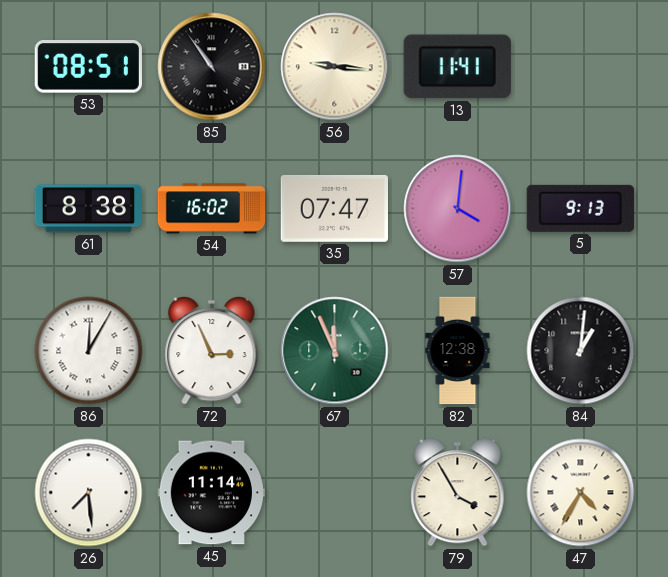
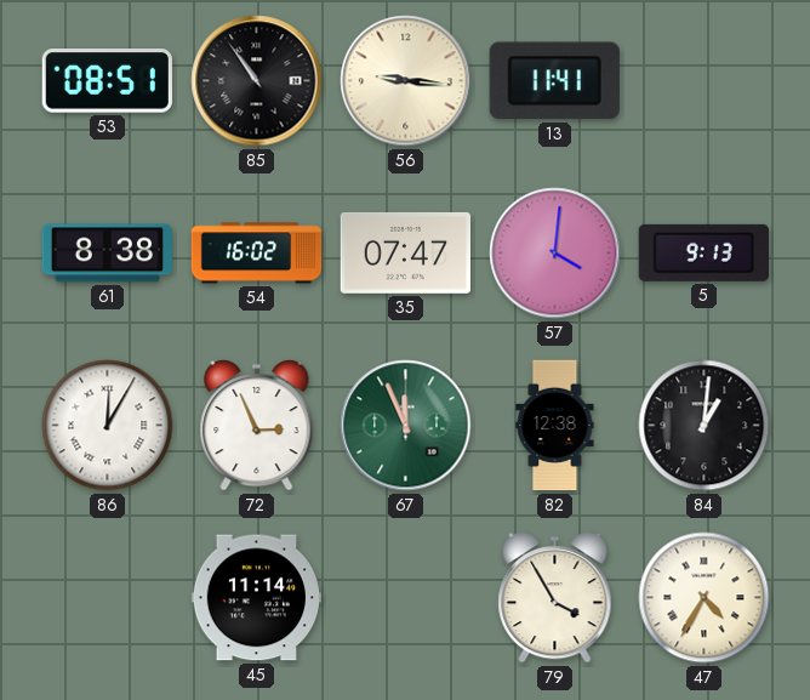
26: 7:29 -> none (89, 493)
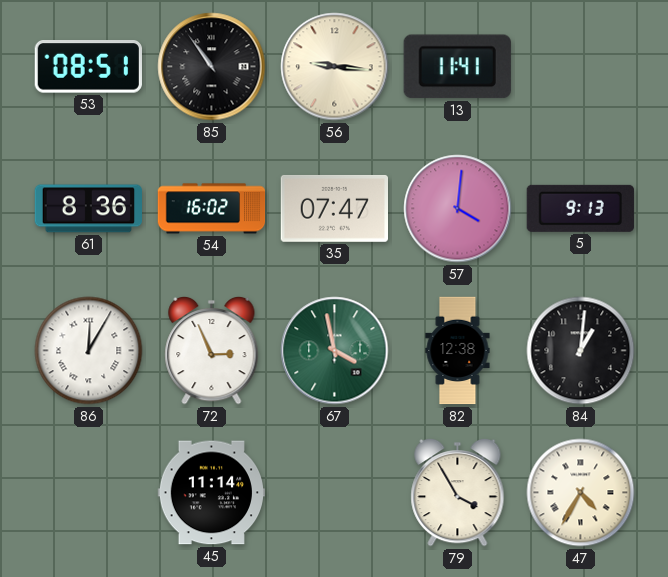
61: 8:38 -> 8:36 (88, 209)
67: 11:56 -> 3:58 (335, 351)
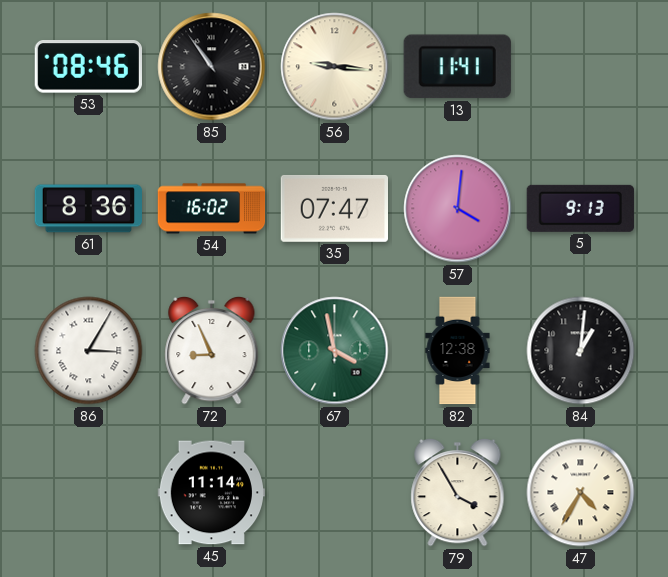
53: 08:51 -> 08:46 (88, 67)
86: 12:05 -> 3:05 (89, 351)
72: 2:56 -> 8:56 (212, 350)
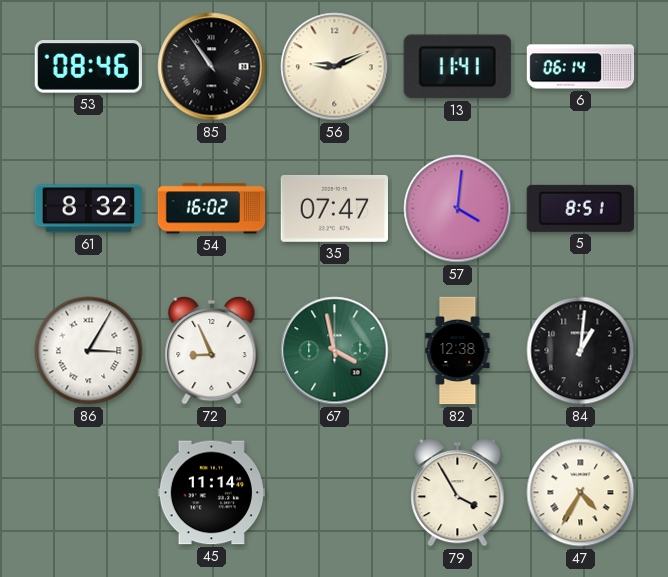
56: 9:16 -> 9:11 (335, 67)
6: none -> 06:14 (581, 67)
61: 8:36 -> 8:32 (88, 209)
5: 9:13 -> 8:51 (580, 208)
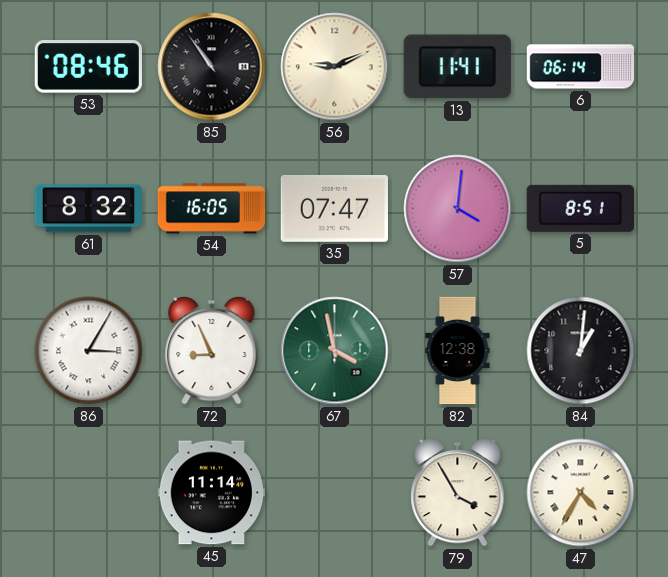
54: 16:02 -> 16:05 (212, 209)
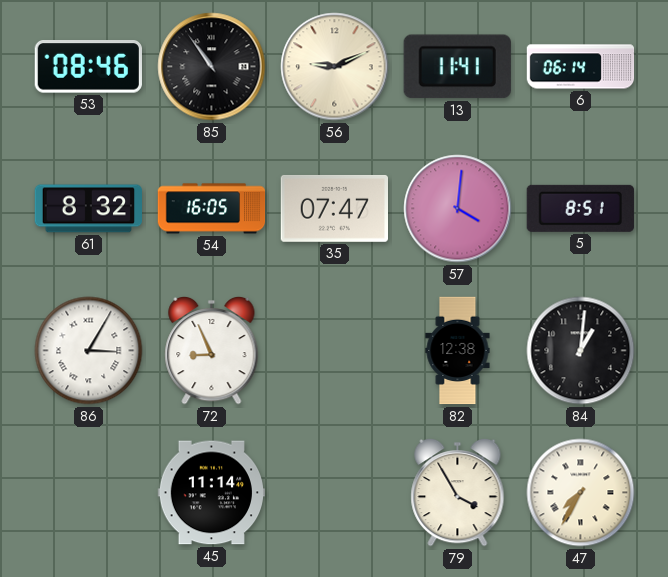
67: 3:58 -> none (335, 351)
47: 4:35 -> 7:35 (581, 493)
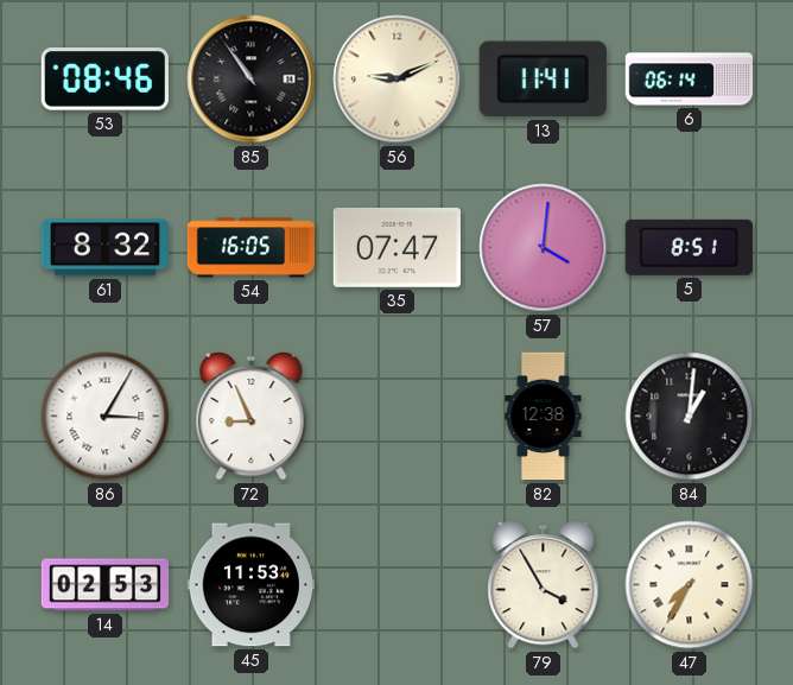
14: none -> 02:53 (106, 585)
45: 11:14 -> 11:53 (250, 585)
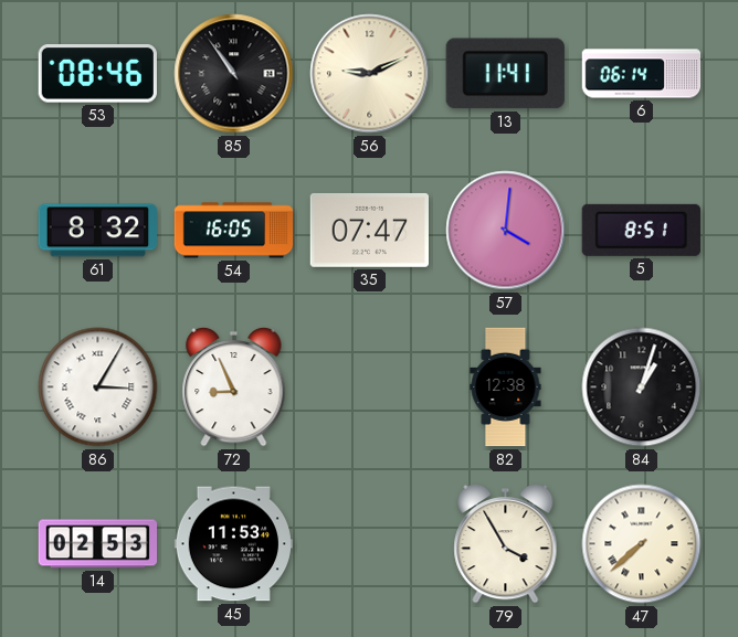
84: 1:01 -> 1:03 (642, 387)
47: 7:35 -> 7:38 (642, 544)
